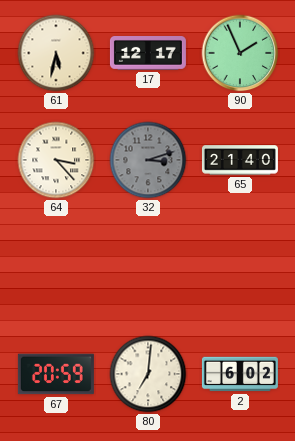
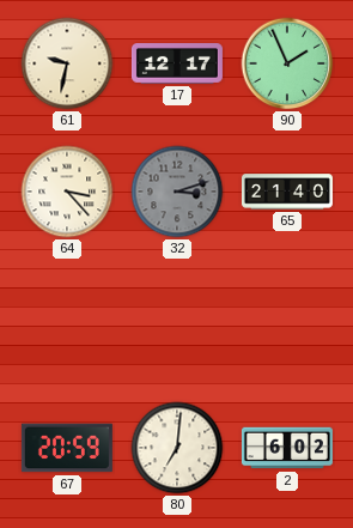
61: 5:32 -> 9:32 (67, 63)
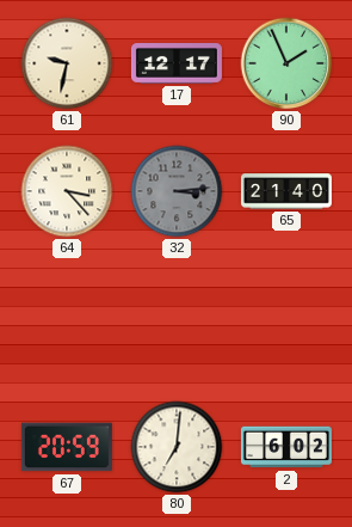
32: 3:12 -> 3:14 (177, 191)
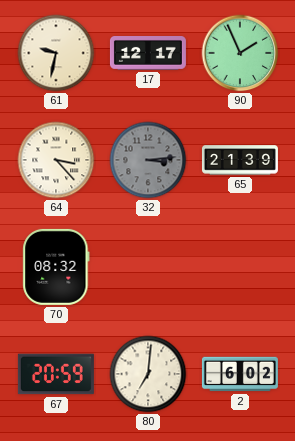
65: 21:40 -> 21:39 (240, 160)
70: none -> 08:32 (56, 267)
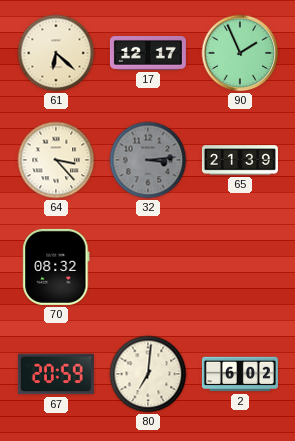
61: 9:32 -> 6:22 (56, 53)
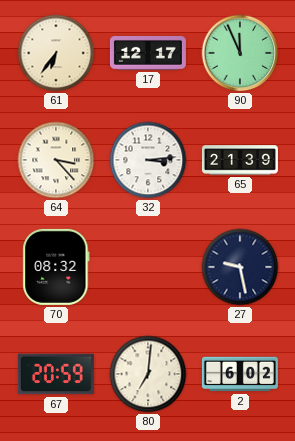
61: 6:22 -> 6:36 (56, 53)
90: 1:56 -> 11:56 (240, 53)
32 dial: grey -> white (148, 160)
27: none -> 9:28 (240, 267)
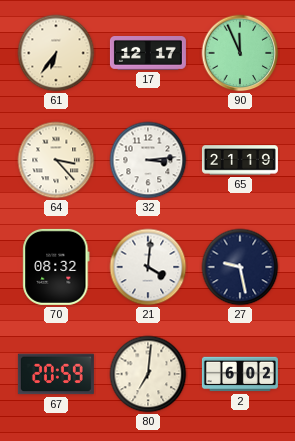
65: 21:39 -> 21:19 (240, 160)
21: none -> 4:01 (148, 267)
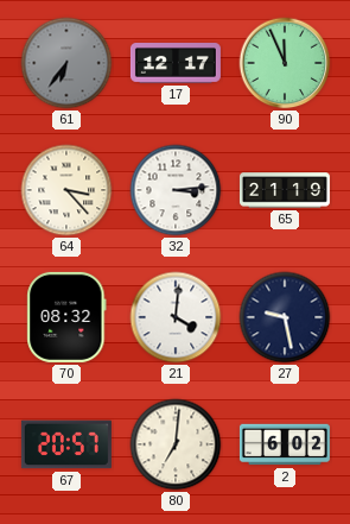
61 dial: cream -> grey (66, 63)
67: 20:59 -> 20:57 (66, 444)
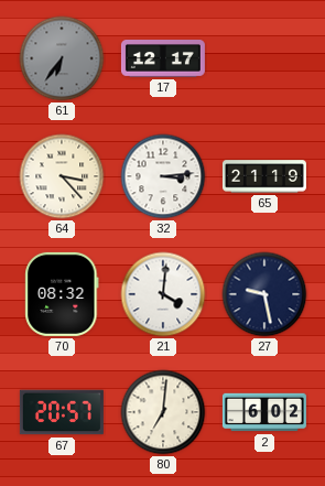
90: 11:56 -> none (285, 63)
